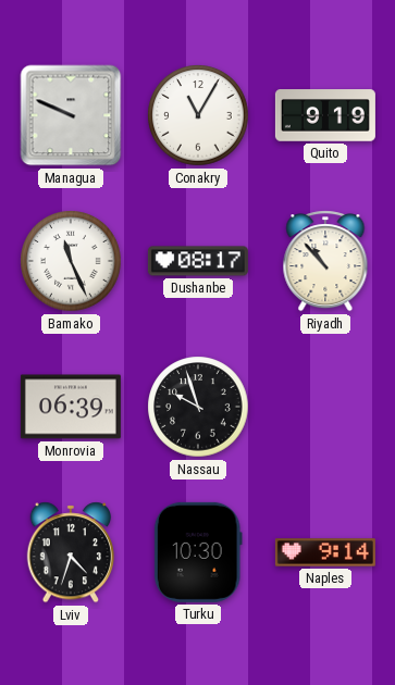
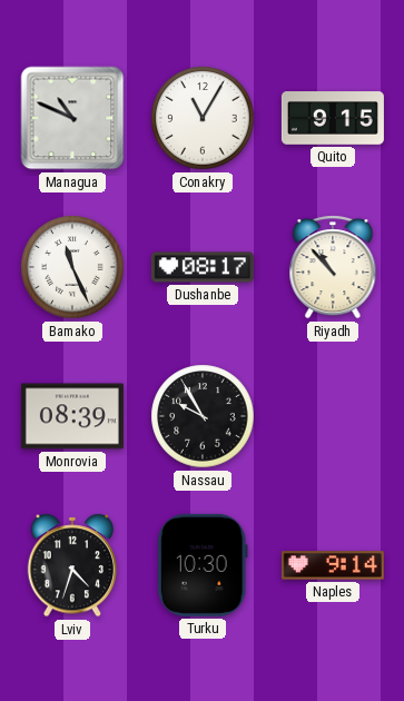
Managua: 9:49 -> 10:49 (72, 118)
Quito: 9:19 -> 9:15 (333, 118)
Monrovia: 06:39 -> 08:39 (72, 416)
Nassau: 9:57 -> 9:55 (203, 416)
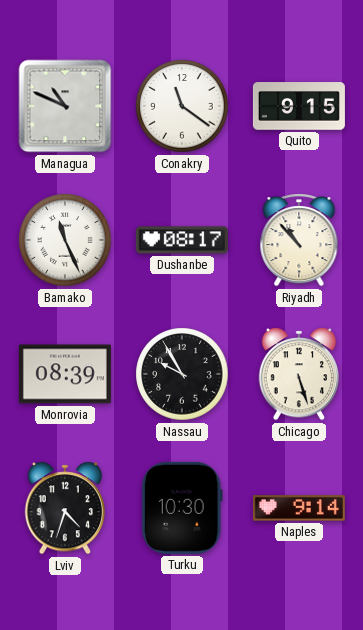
Conakry: 11:05 -> 11:21 (182, 106)
Chicago: none -> 5:27 (299, 374)
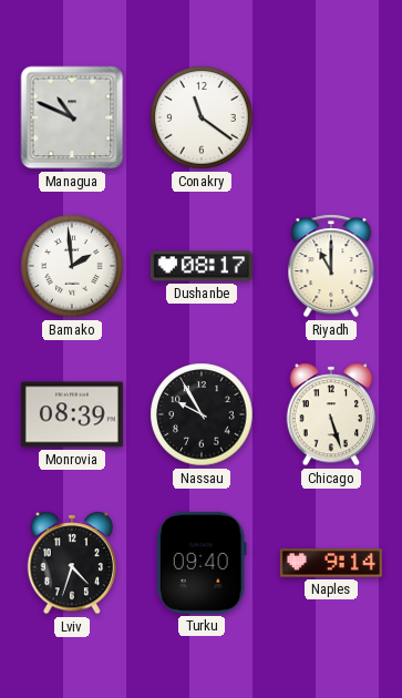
Quito: 9:15 -> none (299, 106)
Bamako: 11:26 -> 1:59 (72, 266)
Riyadh: 10:53 -> 11:00 (331, 266)
Turku: 10:30 -> 09:40 (202, 563)
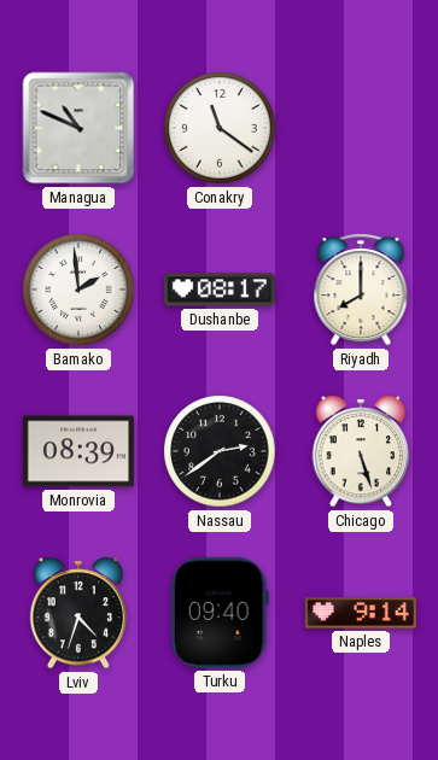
Riyadh: 11:00 -> 8:00 (361, 290)
Nassau: 9:55 -> 2:39 (220, 451)
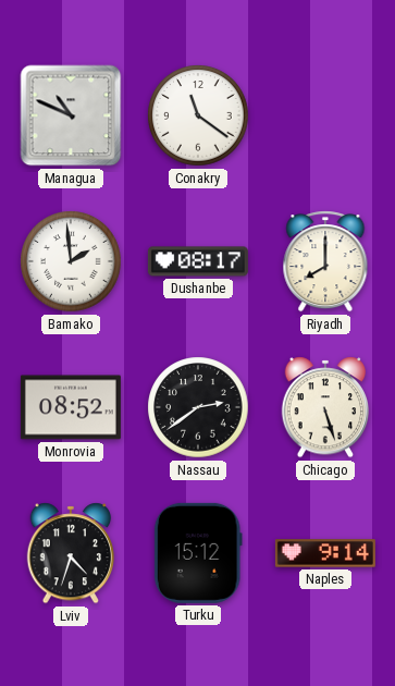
Monrovia: 08:39 -> 08:52 (71, 407)
Turku: 09:40 -> 15:12 (198, 553)
